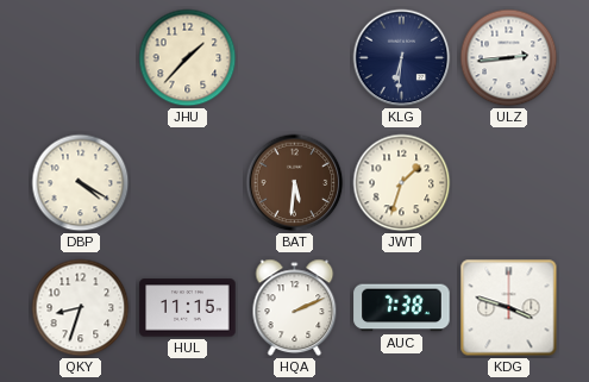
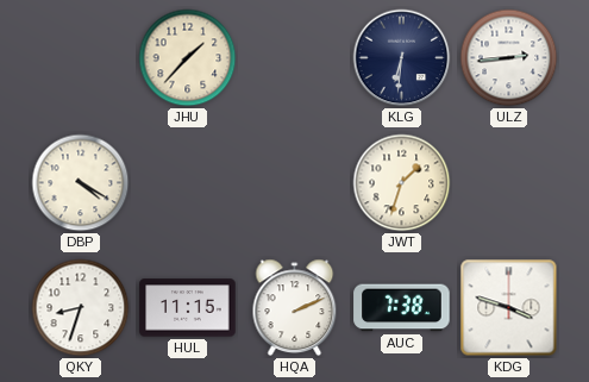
BAT: 5:31 -> none (295, 183)
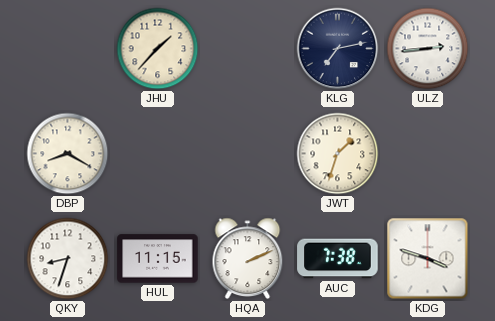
KLG: 6:31 -> 7:13 (338, 49)
DBP: 4:20 -> 8:20 (68, 154)
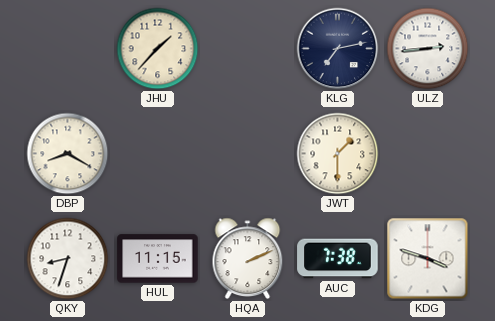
JWT: 1:33 -> 1:30 (338, 154)
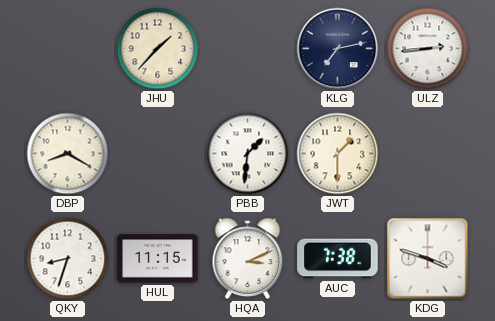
PBB: none -> 1:31 (248, 154)
HQA: 2:11 -> 3:11 (248, 259)
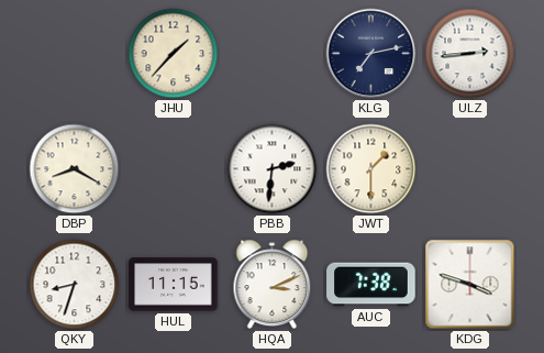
PBB: 1:31 -> 2:31 (273, 169)
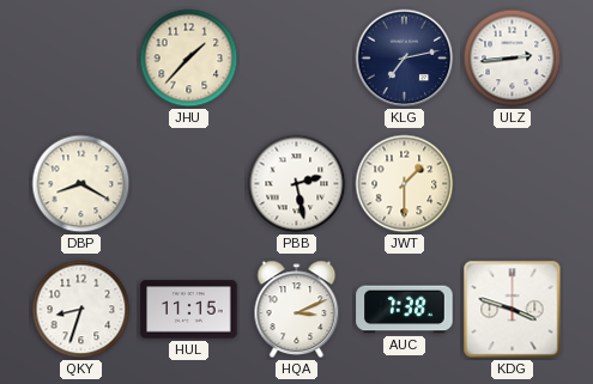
PBB: 2:31 -> 2:28 (297, 184)
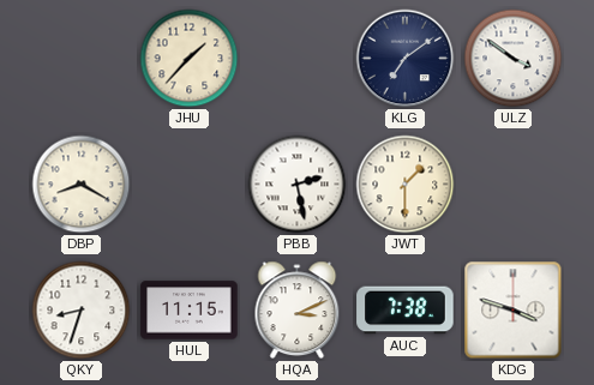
KLG: 7:13 -> 7:09 (406, 59)
ULZ: 2:44 -> 3:51 (514, 59)
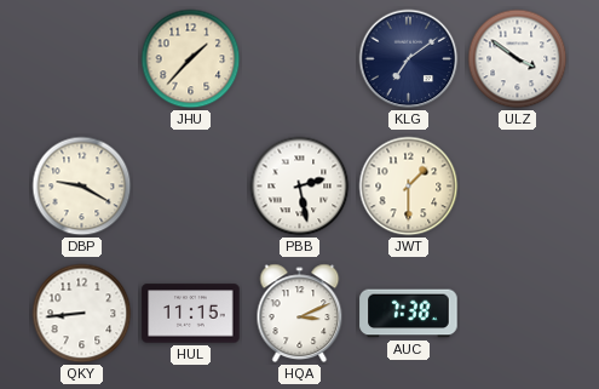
DBP: 8:20 -> 9:20 (82, 187)
QKY: 8:33 -> 8:44 (82, 314)
KDG: 3:48 -> none (514, 311)
